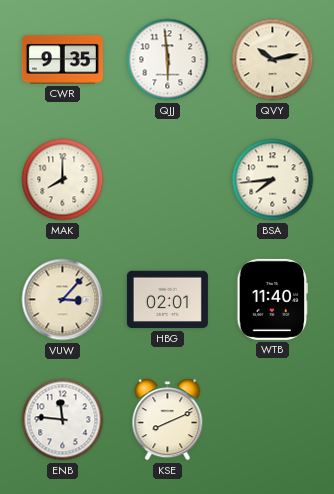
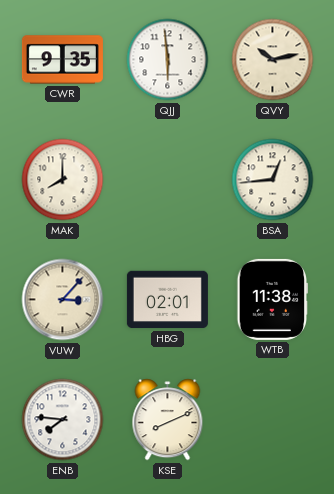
BSA: 7:44 -> 12:44 (273, 180)
WTB: 11:40 -> 11:38 (273, 299)
ENB: 11:46 -> 7:46 (63, 420)
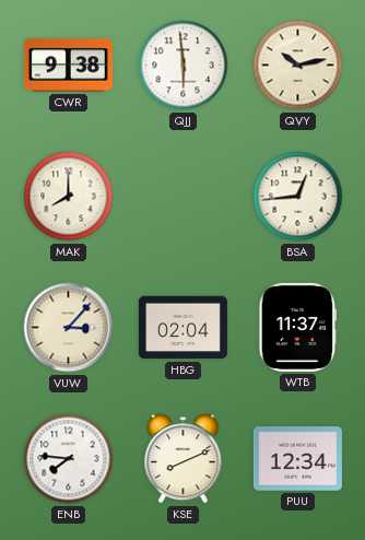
CWR: 9:35 -> 9:38 (68, 66)
HBG: 02:01 -> 02:04 (182, 328)
WTB: 11:38 -> 11:37 (298, 327)
PUU: none -> 12:34 (297, 459)
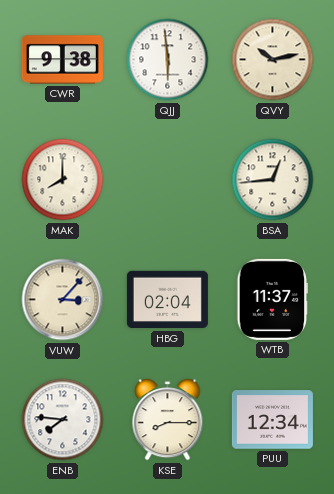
KSE: 8:11 -> 8:15 (168, 420)
